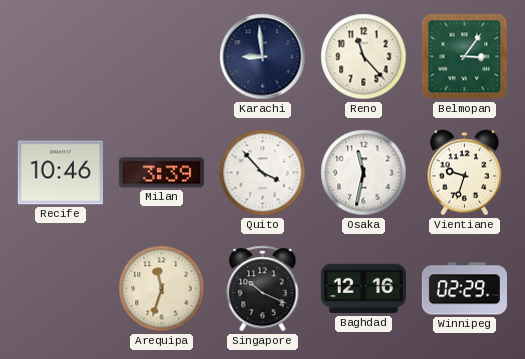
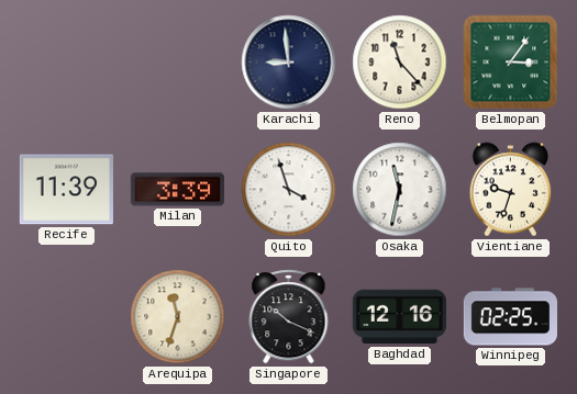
Recife: 10:46 -> 11:39 (66, 190)
Quito: 3:53 -> 3:57 (289, 190)
Winnipeg: 02:29 -> 02:25 (510, 317)
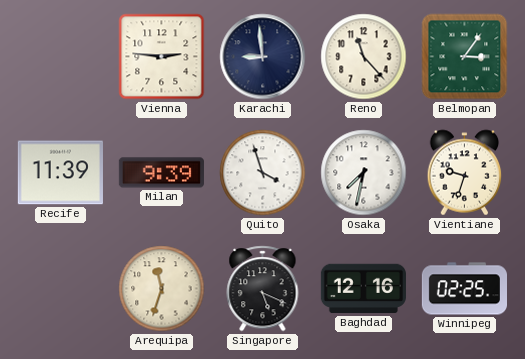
Vienna: none -> 2:46 (162, 57)
Milan: 3:39 -> 9:39 (161, 173)
Osaka: 11:32 -> 7:32 (364, 173)
Singapore: 10:19 -> 5:19 (263, 289)
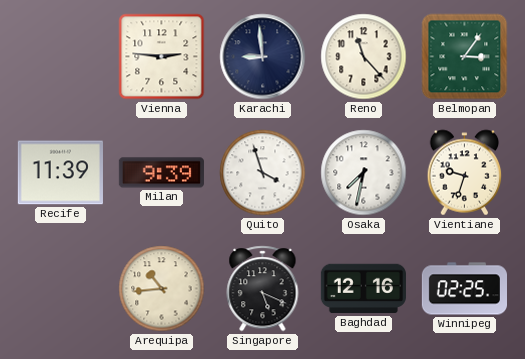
Arequipa: 11:33 -> 10:44 (162, 289)
